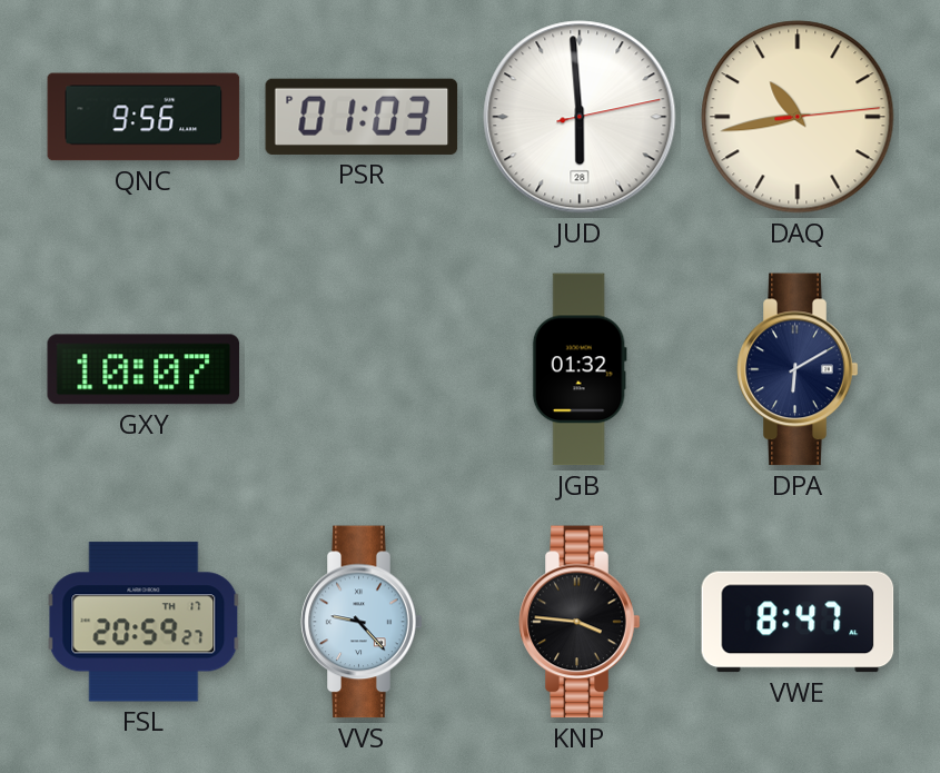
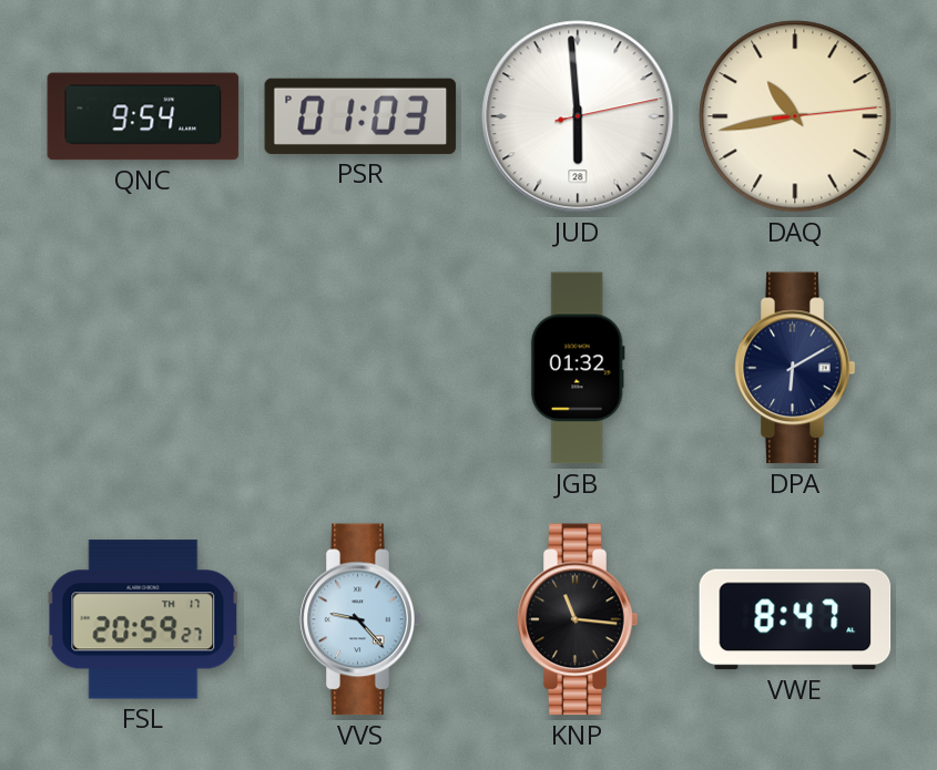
QNC: 9:56 -> 9:54 (143, 116)
GXY: 10:07 -> none (144, 369)
KNP: 3:46 -> 11:16 (578, 619)
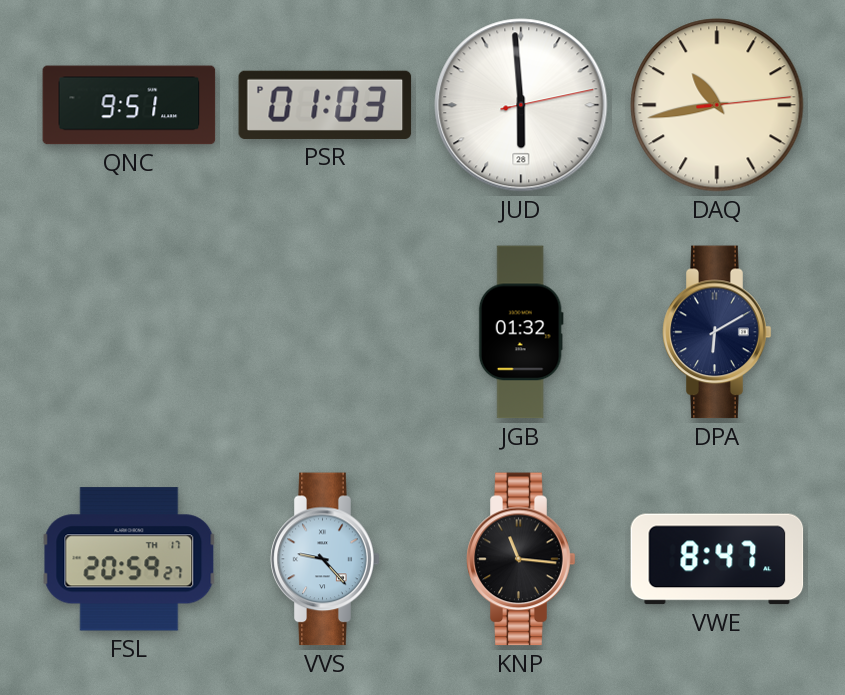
QNC: 9:54 -> 9:51 (129, 105)
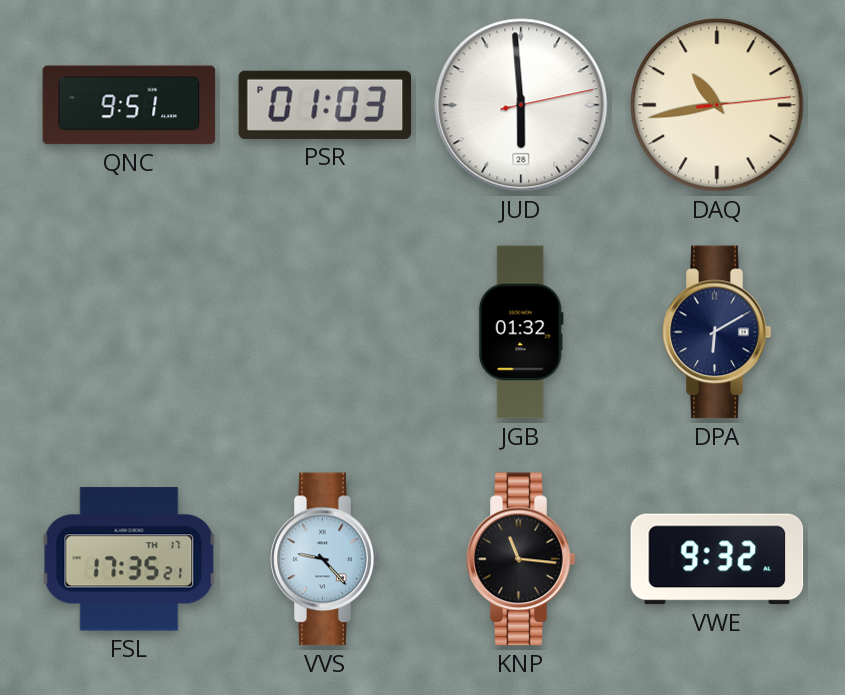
FSL: 20:59 -> 17:35 (129, 559)
VWE: 8:47 -> 9:32 (717, 559)
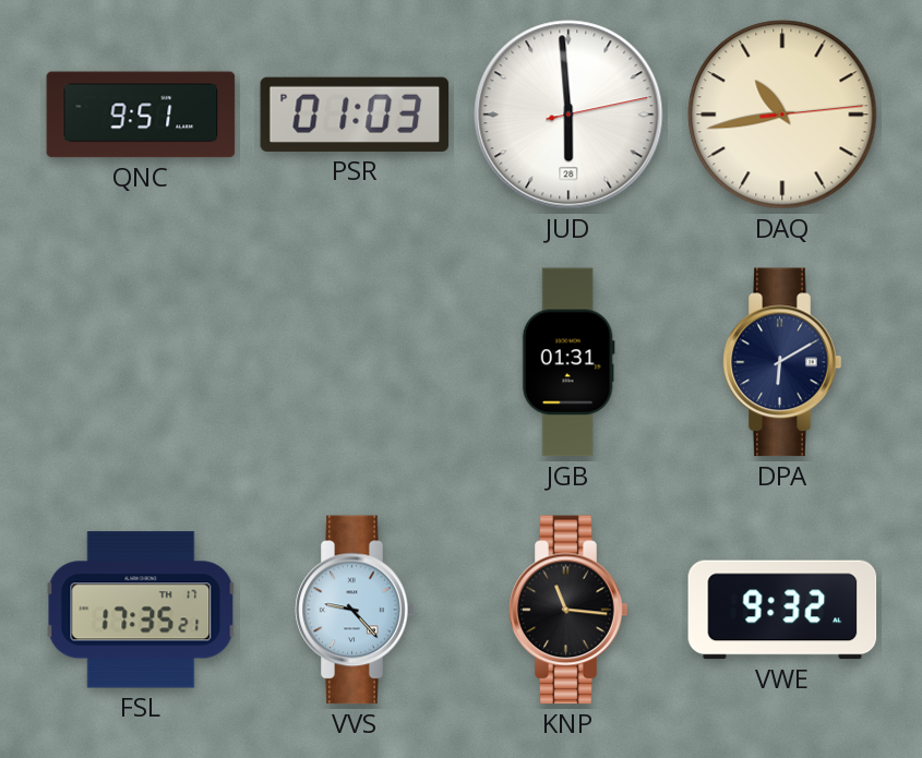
JGB: 01:32 -> 01:31 (568, 362)
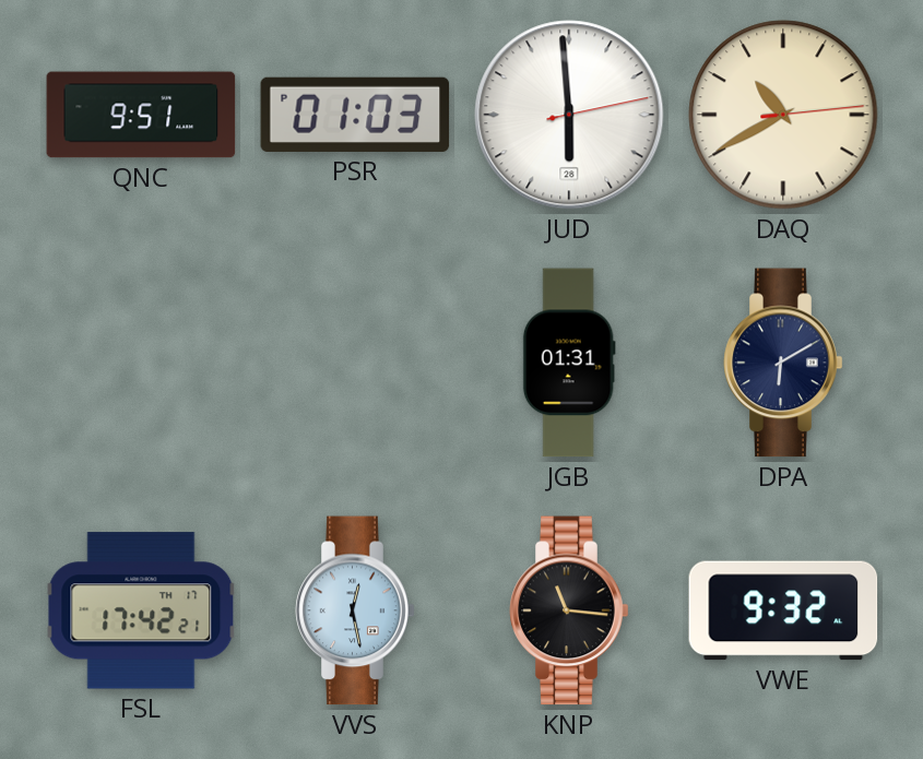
DAQ: 10:43 -> 10:40 (783, 115)
FSL: 17:35 -> 17:42 (141, 610)
VVS: 9:23 -> 12:28 (355, 610)
